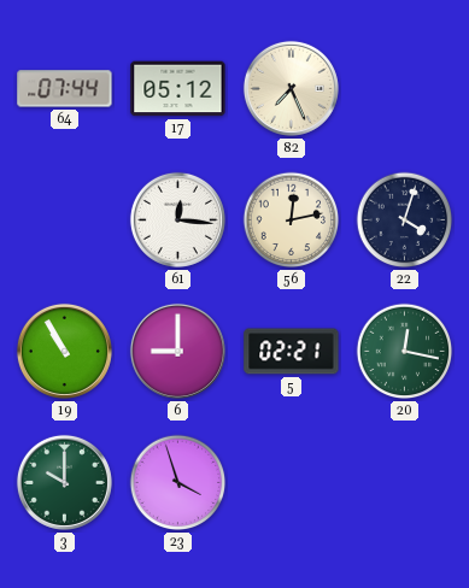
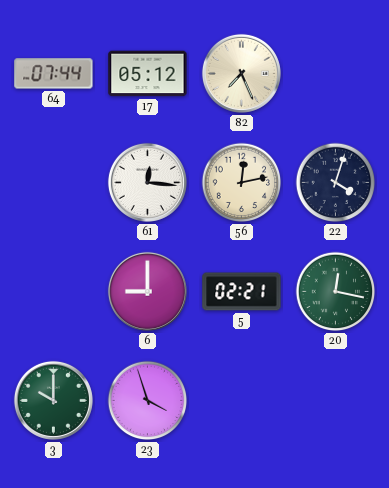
19: 10:55 -> none (64, 351)
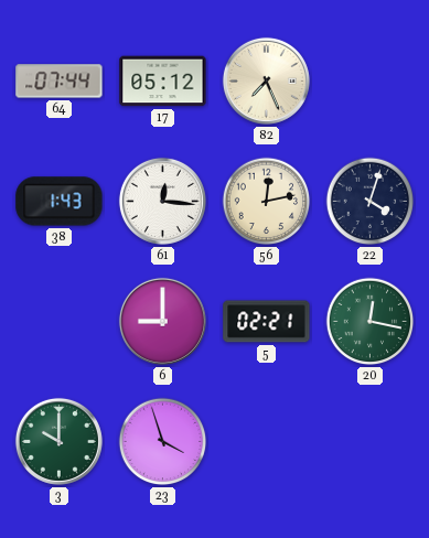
38: none -> 1:43 (60, 202)
